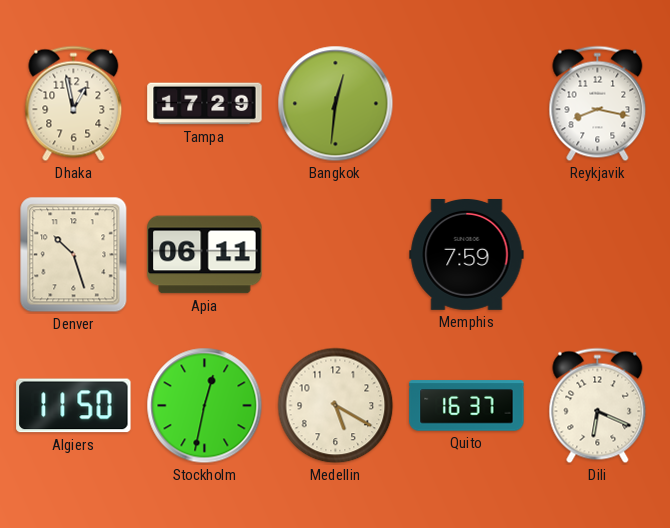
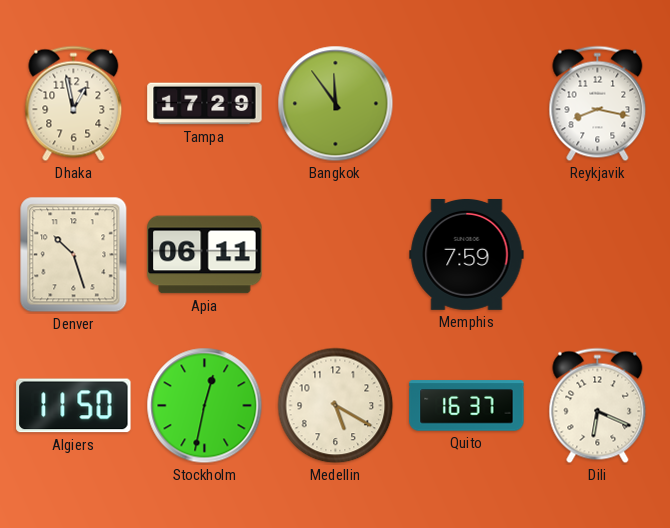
Bangkok: 12:31 -> 11:54 (336, 104)
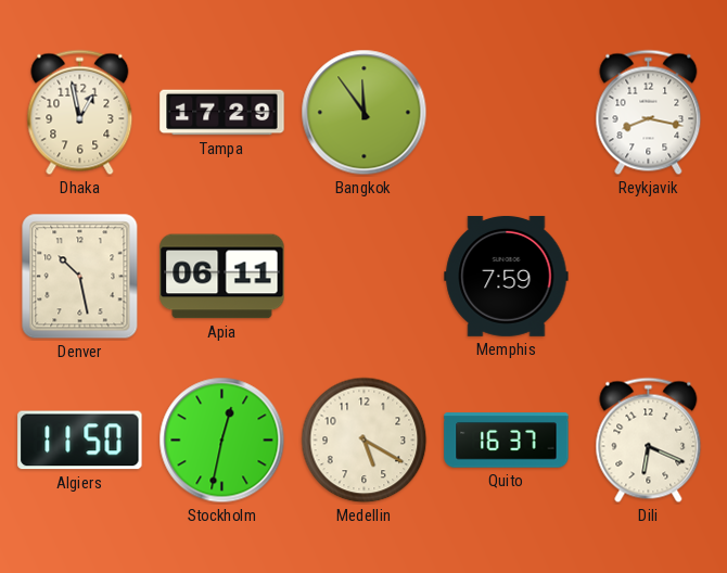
Denver: 10:27 -> 10:28 (80, 277)
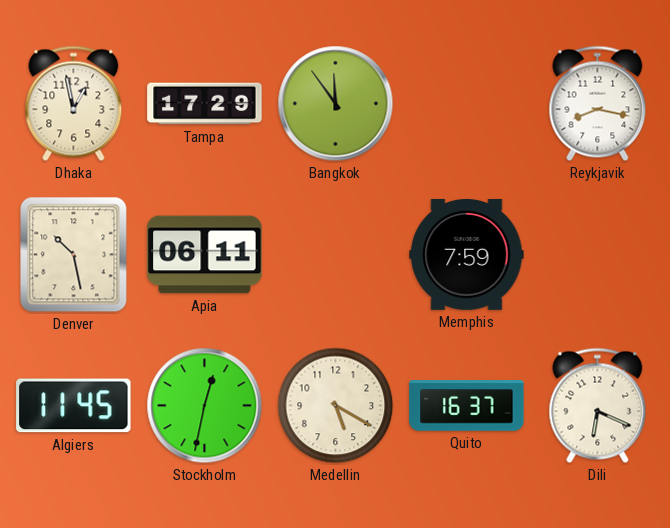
Algiers: 11:50 -> 11:45 (74, 406)
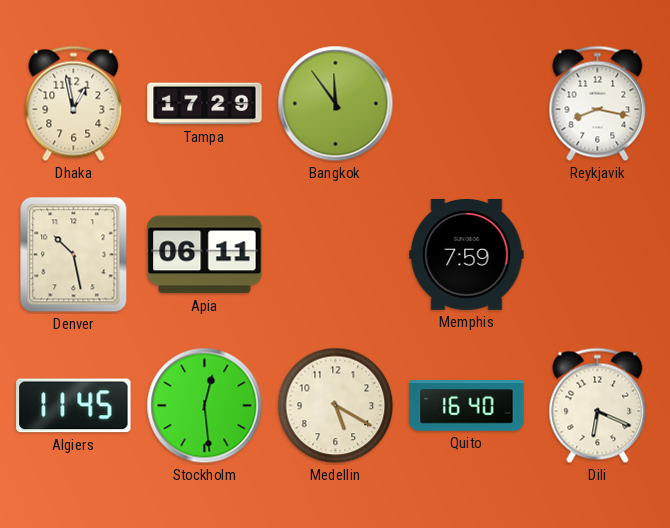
Stockholm: 12:32 -> 12:29 (205, 406)
Quito: 16:37 -> 16:40 (467, 406)
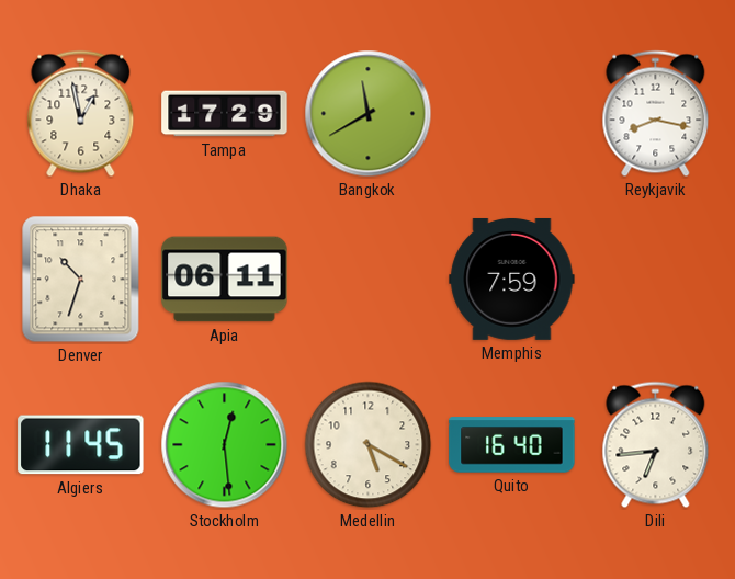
Bangkok: 11:54 -> 11:40 (369, 114)
Denver: 10:28 -> 10:33 (81, 280)
Dili: 6:19 -> 6:44 (656, 445)
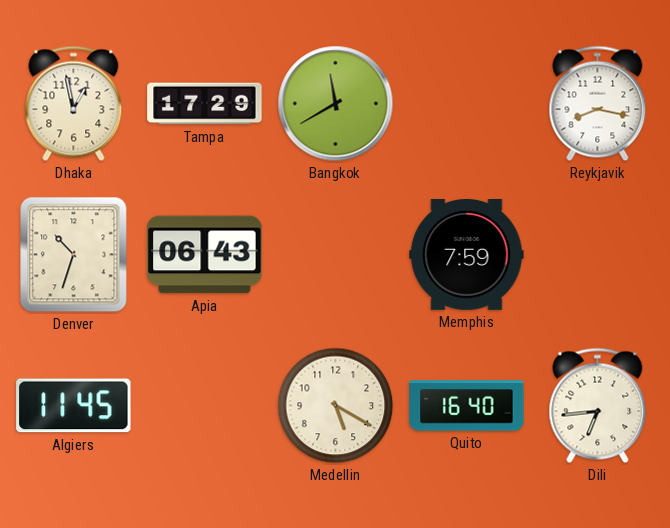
Apia: 06:11 -> 06:43 (205, 255)
Stockholm: 12:29 -> none (225, 445)
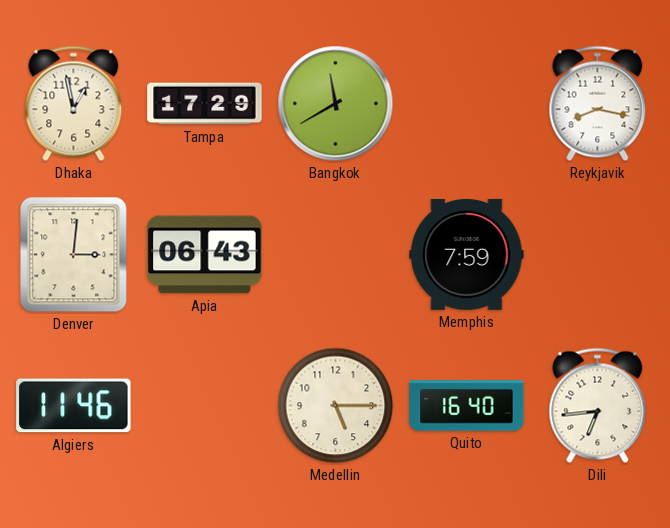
Denver: 10:33 -> 3:01 (74, 255)
Algiers: 11:45 -> 11:46 (74, 406)
Medellin: 5:20 -> 5:15 (336, 406)
